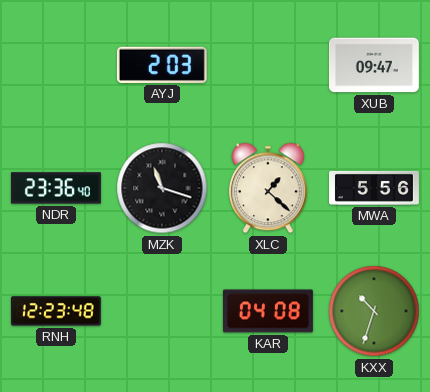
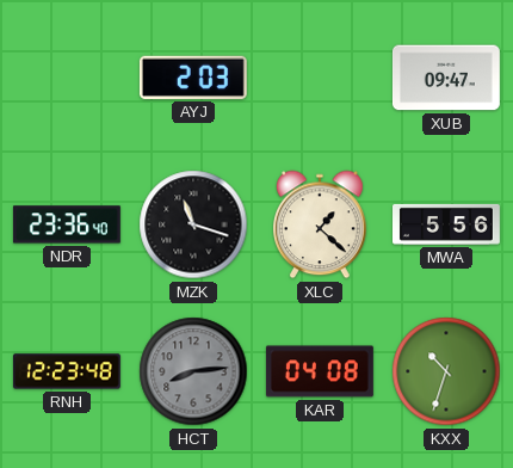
HCT: none -> 8:14 (193, 371)
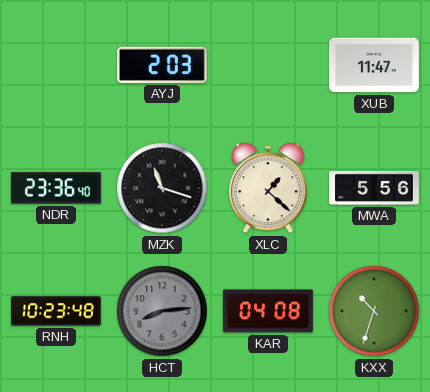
XUB: 09:47 -> 11:47 (374, 65)
RNH: 12:23 -> 10:23 (56, 311)
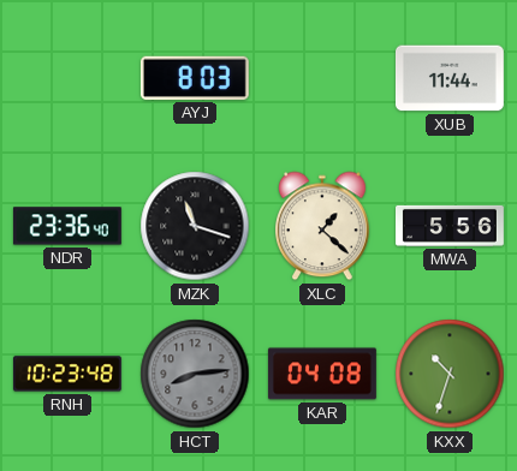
AYJ: 2:03 -> 8:03 (195, 78)
XUB: 11:47 -> 11:44 (450, 78)
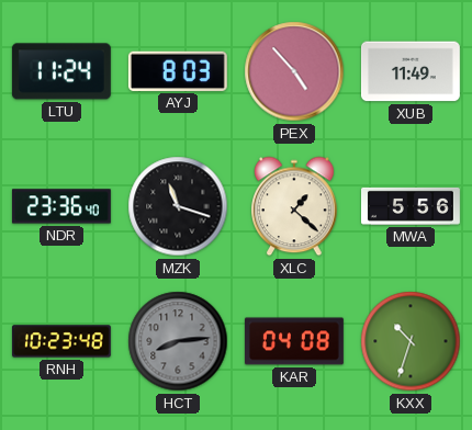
LTU: none -> 11:24 (61, 71)
PEX: none -> 4:53 (294, 71)
XUB: 11:44 -> 11:49 (411, 71)
